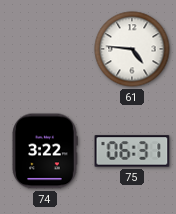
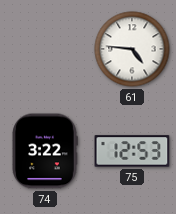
75: 06:31 -> 12:53 (132, 151)
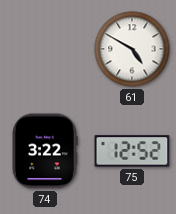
61: 4:46 -> 4:50 (132, 49)
75: 12:53 -> 12:52 (132, 151)
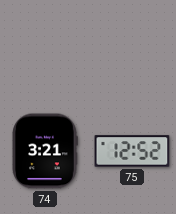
61: 4:50 -> none (132, 49)
74: 3:22 -> 3:21 (45, 151)
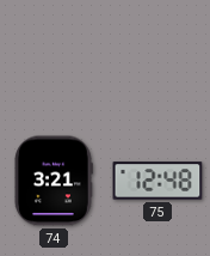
75: 12:52 -> 12:48 (157, 181)
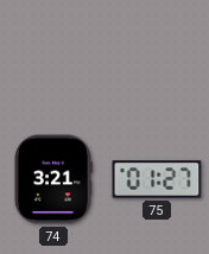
75: 12:48 -> 01:27 (157, 179)
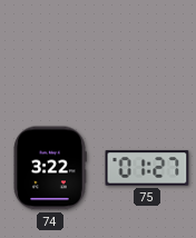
74: 3:21 -> 3:22 (50, 168)
